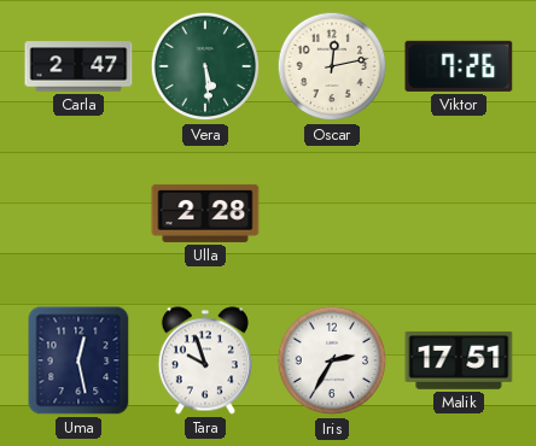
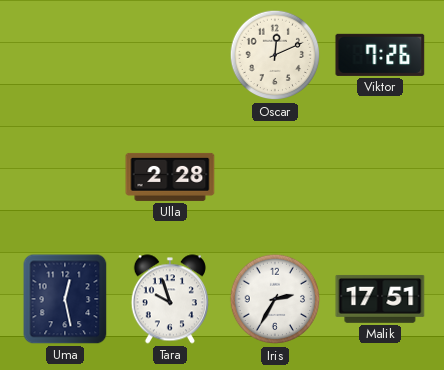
Carla: 2:47 -> none (78, 66)
Vera: 5:29 -> none (205, 66)
Oscar: 12:13 -> 12:11 (275, 55)
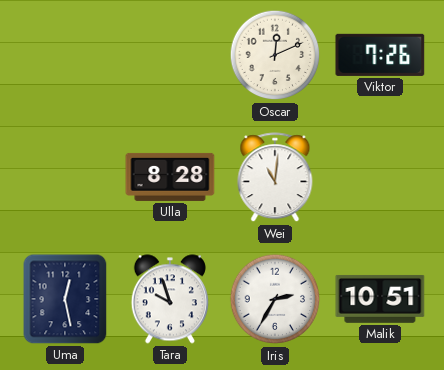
Ulla: 2:28 -> 8:28 (170, 177)
Wei: none -> 11:01 (275, 178)
Malik: 17:51 -> 10:51 (380, 299)
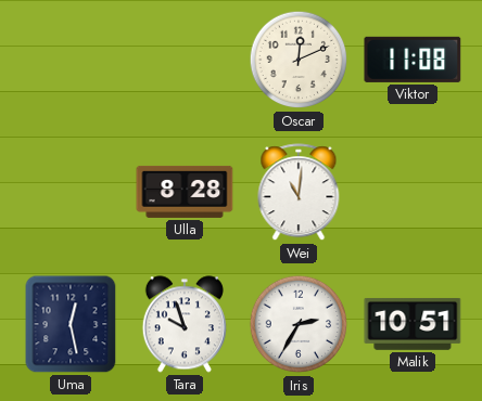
Viktor: 7:26 -> 11:08 (413, 60)
